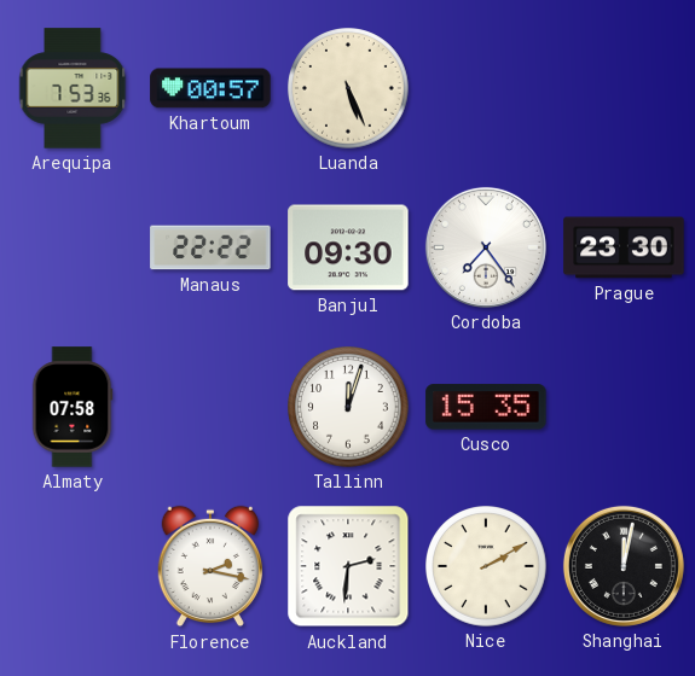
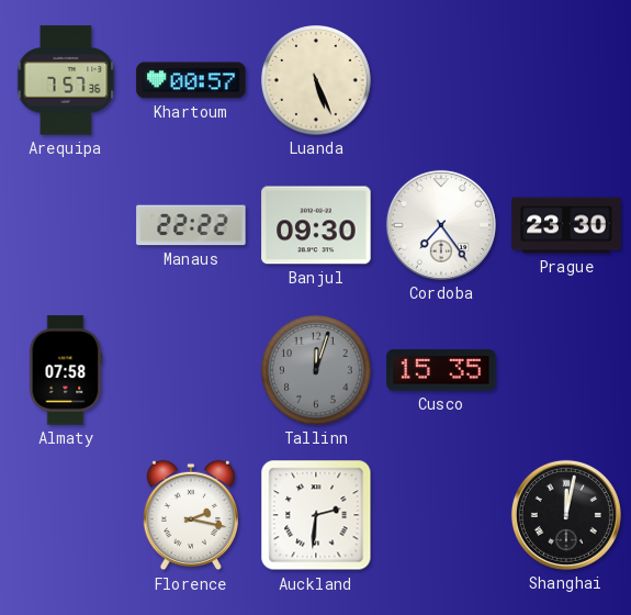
Arequipa: 7:53 -> 7:57 (66, 80)
Tallinn dial: white -> grey (317, 371)
Nice: 2:10 -> none (487, 567)
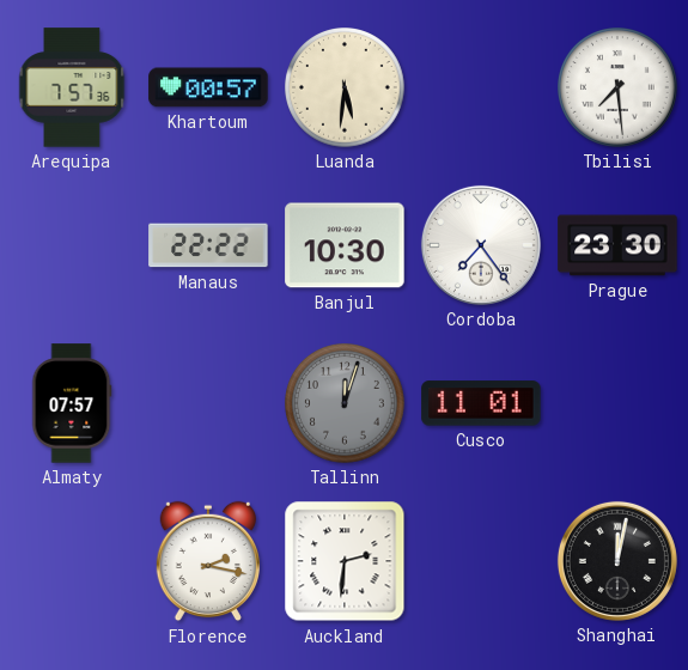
Luanda: 5:26 -> 5:31 (346, 89)
Tbilisi: none -> 7:29 (619, 89)
Banjul: 09:30 -> 10:30 (345, 245)
Almaty: 07:58 -> 07:57 (72, 403)
Cusco: 15:35 -> 11:01 (481, 403)
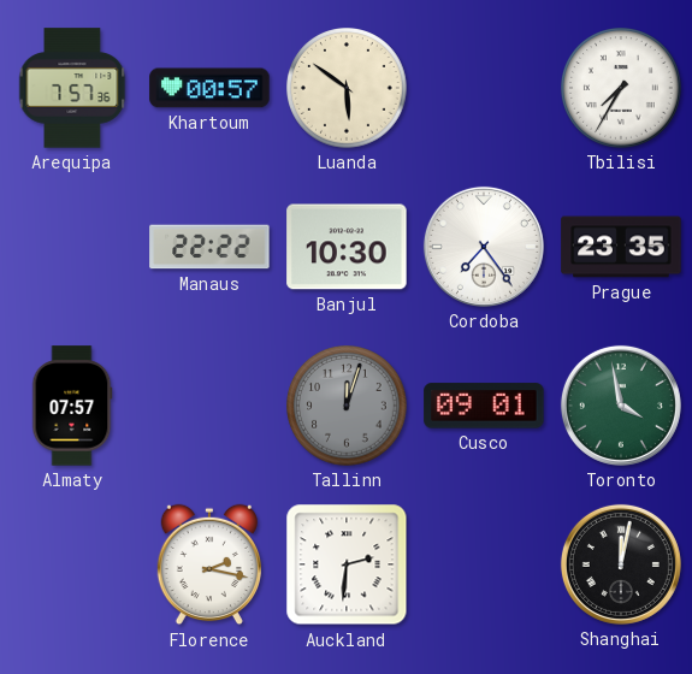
Luanda: 5:31 -> 5:51 (348, 89)
Tbilisi: 7:29 -> 7:35 (622, 89)
Prague: 23:30 -> 23:35 (621, 247)
Cusco: 11:01 -> 09:01 (484, 406)
Toronto: none -> 3:58 (621, 406)
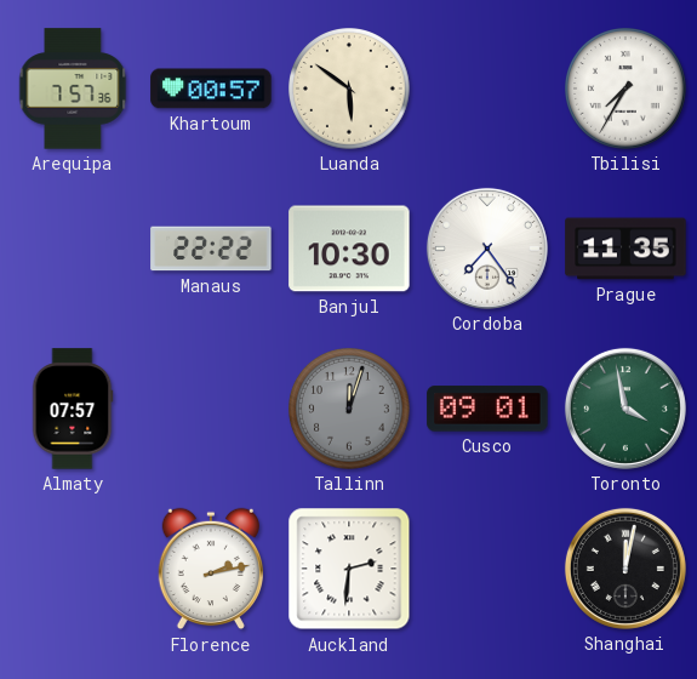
Prague: 23:35 -> 11:35 (625, 249)
Florence: 2:17 -> 2:13 (210, 569)
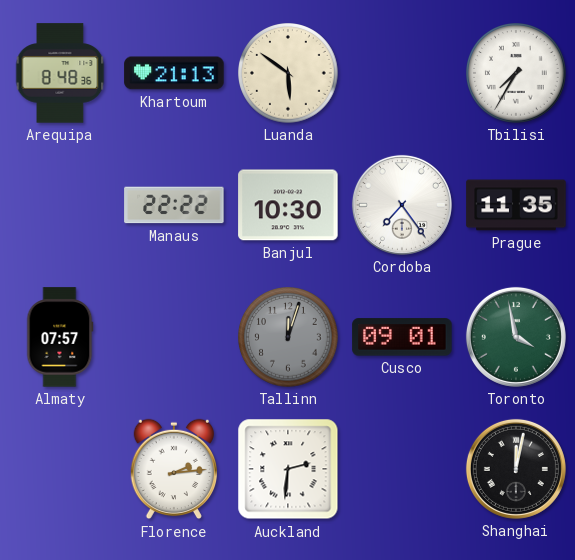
Arequipa: 7:57 -> 8:48 (60, 73)
Khartoum: 00:57 -> 21:13 (174, 73)
Florence: 2:13 -> 2:14 (173, 469)
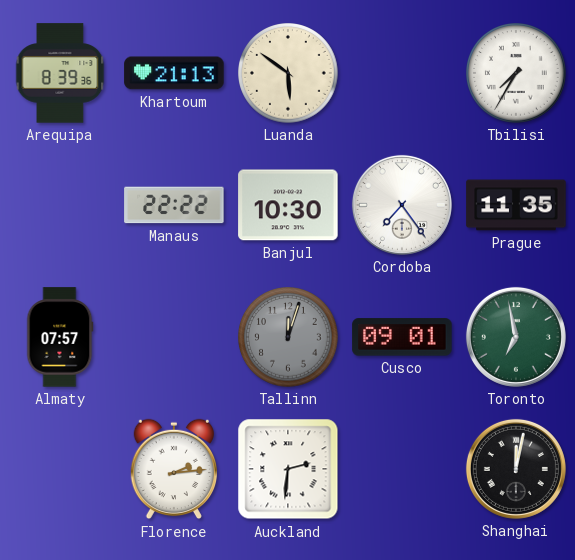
Arequipa: 8:48 -> 8:39 (60, 73)
Toronto: 3:58 -> 6:58 (516, 337)
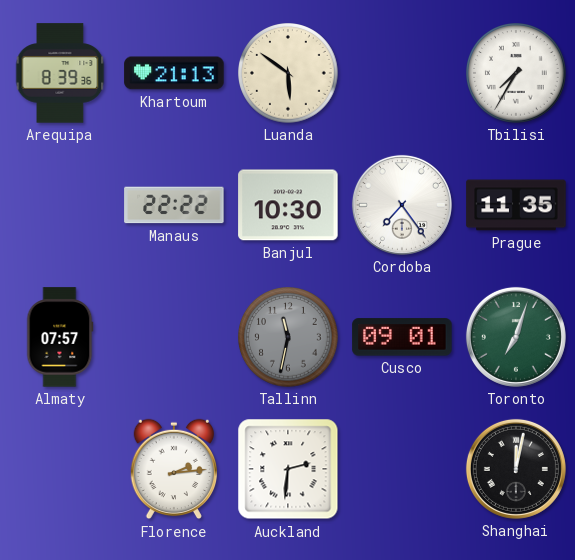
Tallinn: 12:03 -> 11:32 (289, 338)
Toronto: 6:58 -> 7:03 (516, 337)
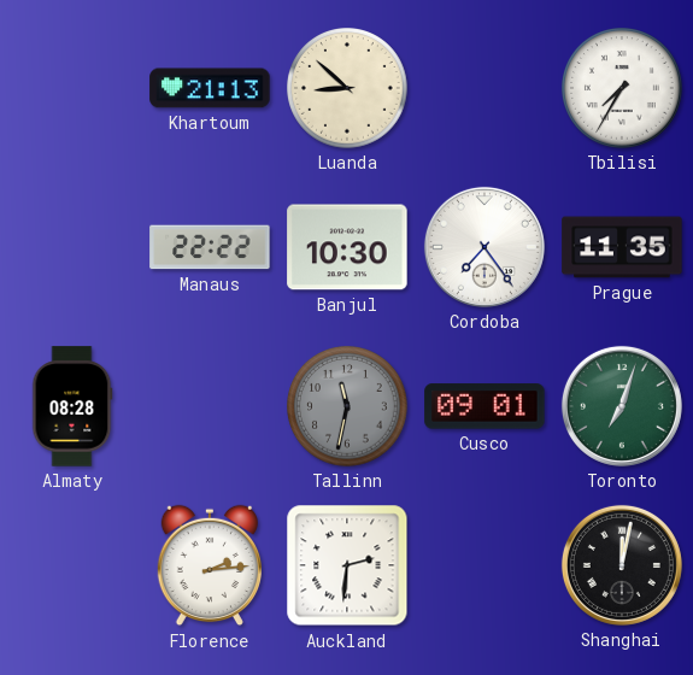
Arequipa: 8:39 -> none (60, 73)
Luanda: 5:51 -> 8:52 (348, 89)
Almaty: 07:57 -> 08:28 (72, 406)
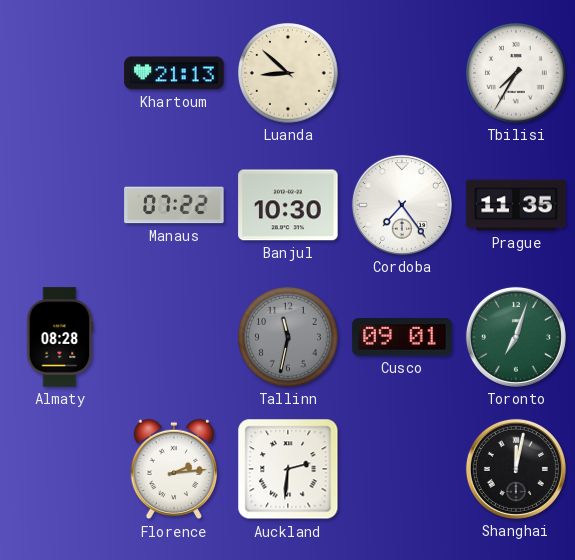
Manaus: 22:22 -> 07:22 (174, 205)
